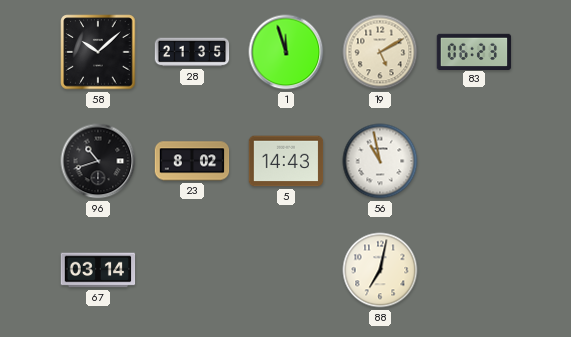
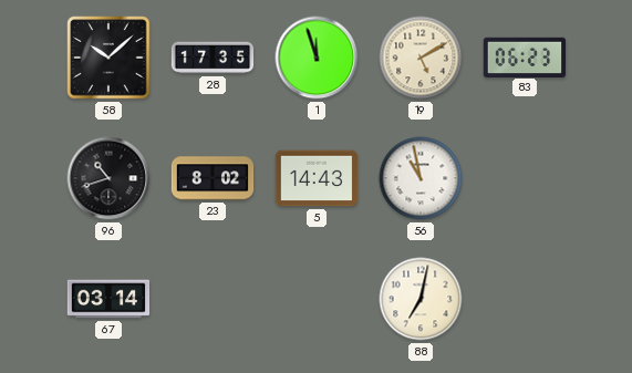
28: 21:35 -> 17:35 (213, 58)
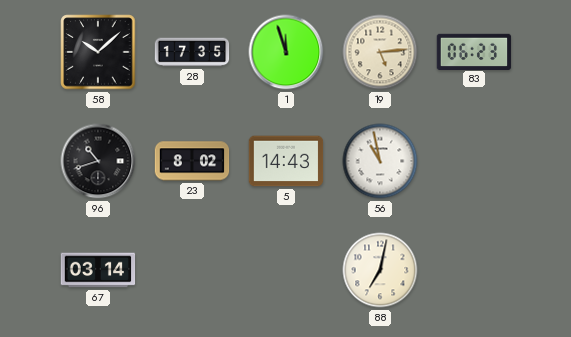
19: 5:10 -> 5:14 (380, 52)
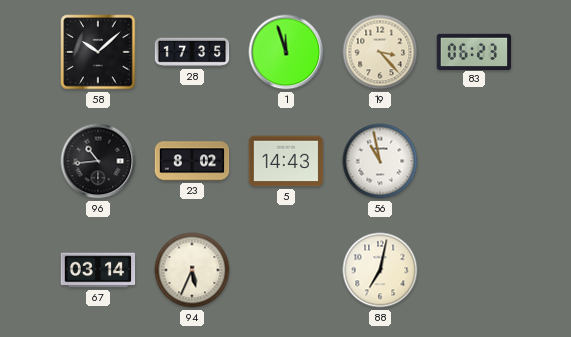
19: 5:14 -> 3:23 (380, 52)
96: 10:42 -> 10:44 (98, 161)
94: none -> 5:34 (192, 270)
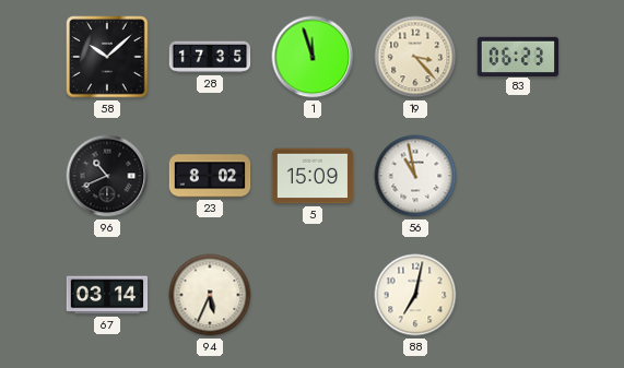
96: 10:44 -> 10:41 (107, 176)
5: 14:43 -> 15:09 (313, 176)
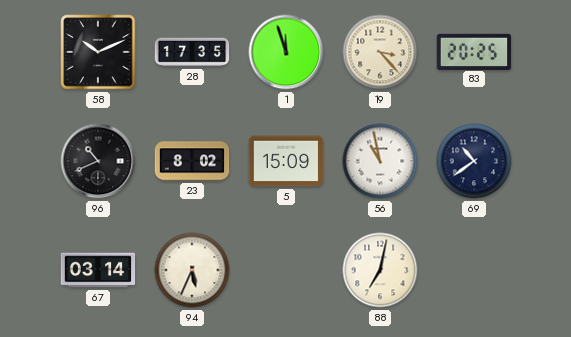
58: 10:08 -> 10:11 (98, 52)
83: 06:23 -> 20:25 (474, 51)
69: none -> 10:39 (474, 161)
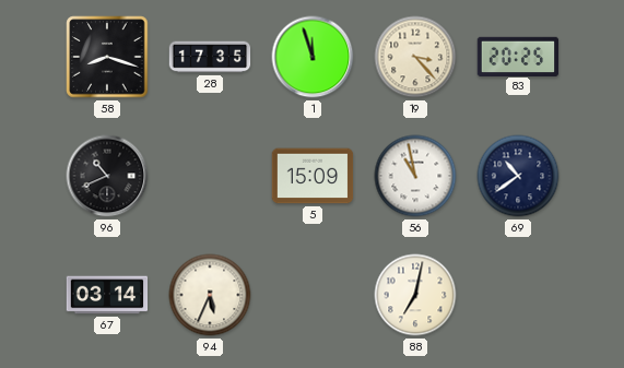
58: 10:11 -> 8:18 (107, 57)
23: 8:02 -> none (192, 161)
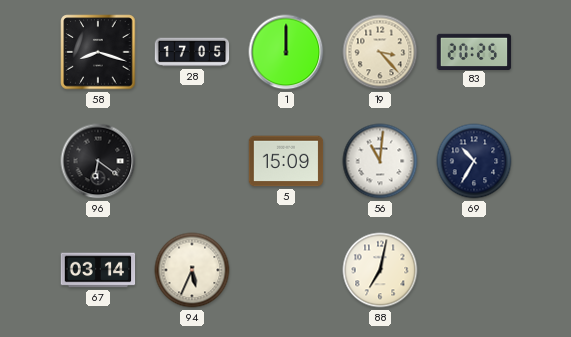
28: 17:35 -> 17:05 (192, 52)
1: 11:57 -> 12:00 (286, 52)
96: 10:41 -> 6:21 (98, 161)
56: 10:58 -> 11:01 (380, 161)
69: 10:39 -> 10:35 (474, 161)
